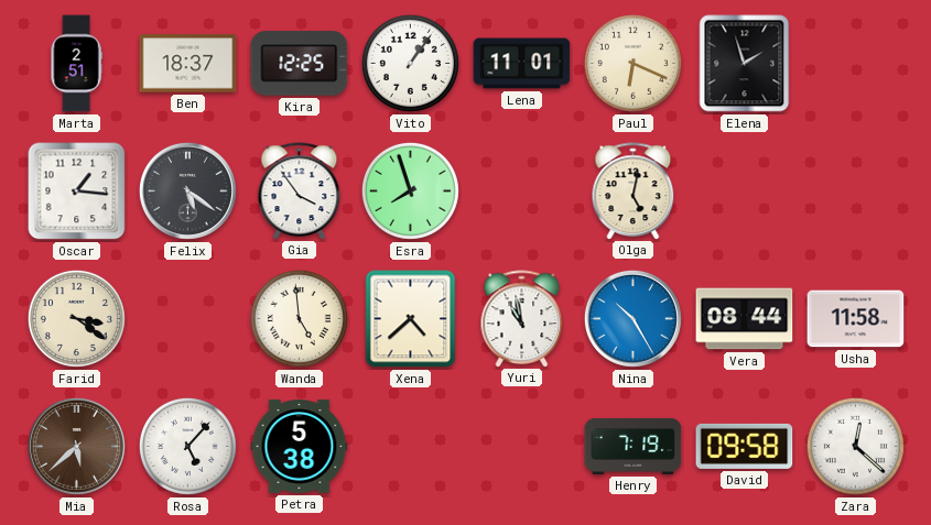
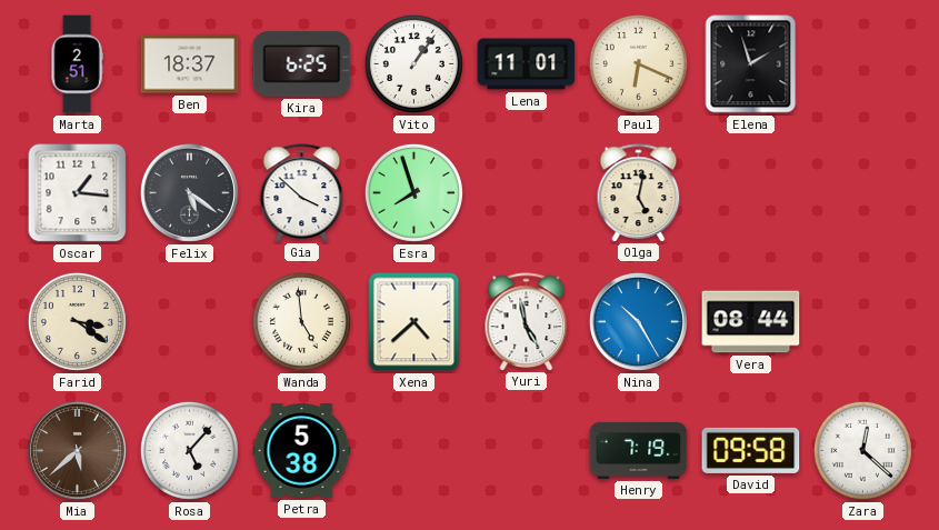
Kira: 12:25 -> 6:25 (302, 64)
Gia: 3:54 -> 3:52 (302, 192)
Yuri: 10:58 -> 4:58 (527, 321)
Usha: 11:58 -> none (856, 319)
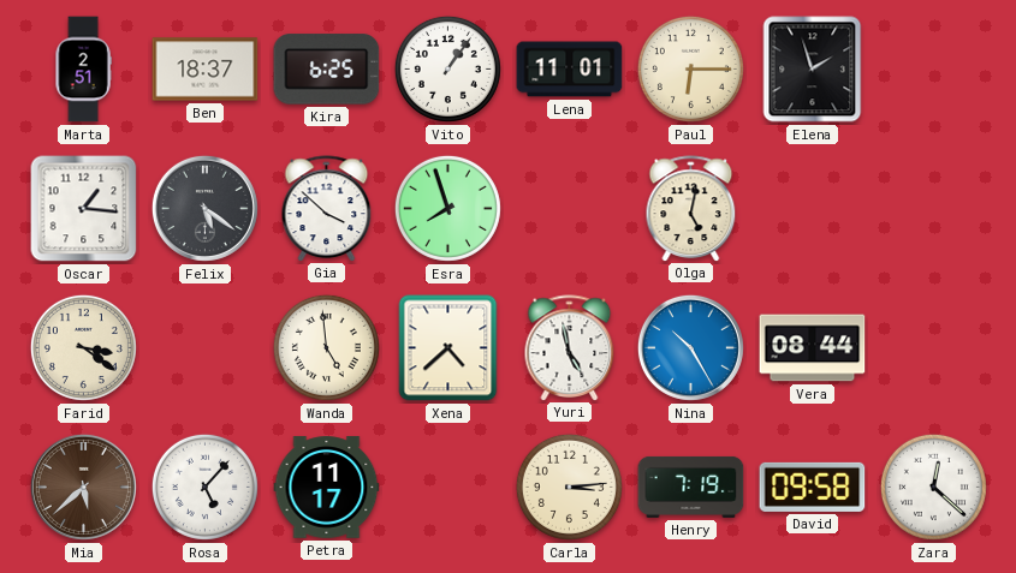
Paul: 6:19 -> 6:15 (690, 68)
Petra: 5:38 -> 11:17 (327, 488)
Carla: none -> 3:14 (569, 487)
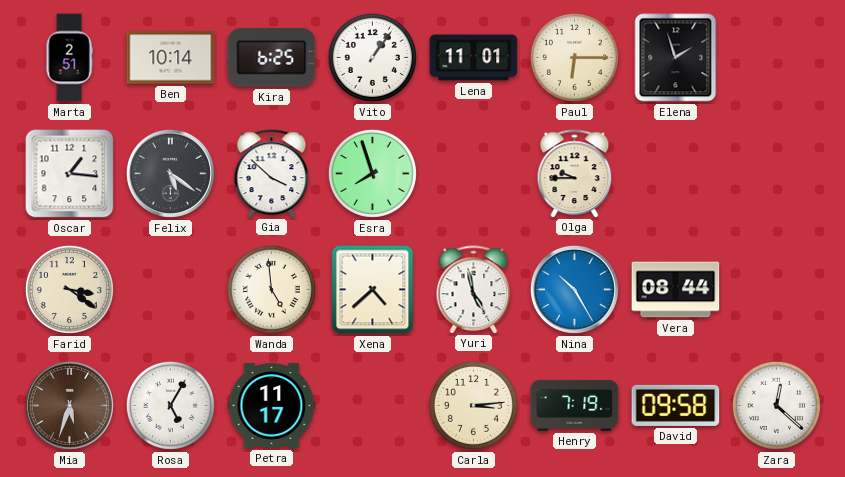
Ben: 18:37 -> 10:14 (171, 58)
Olga: 5:02 -> 9:45 (575, 173)
Mia: 5:38 -> 5:33 (69, 405)
Rosa: 5:07 -> 5:05 (170, 405)
